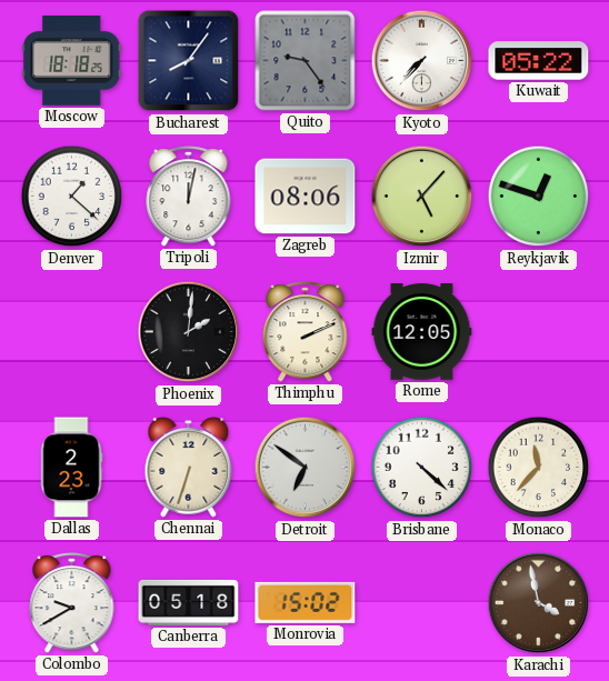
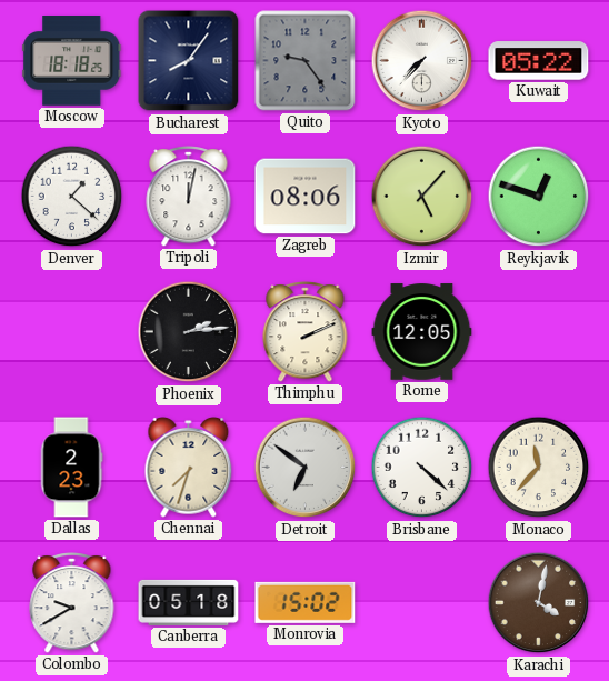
Phoenix: 2:01 -> 2:14 (189, 332)
Chennai: 6:33 -> 7:33 (189, 467)
Karachi: 3:58 -> 4:02 (539, 603)
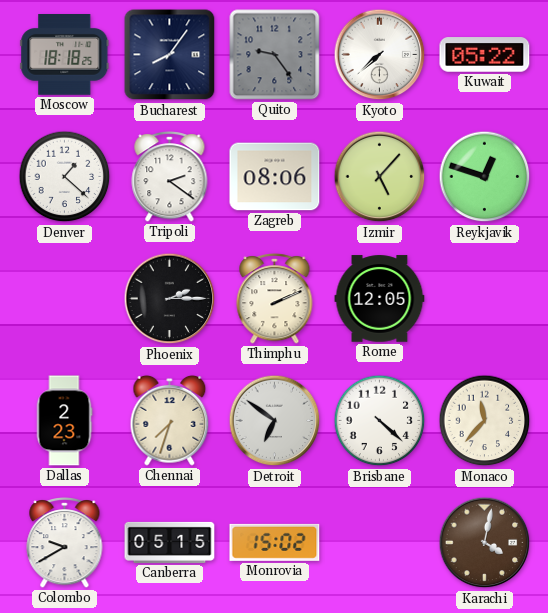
Kyoto: 7:37 -> 7:38 (380, 55)
Tripoli: 12:02 -> 2:21 (170, 177)
Phoenix: 2:14 -> 2:15 (170, 299)
Canberra: 05:18 -> 05:15 (170, 542)
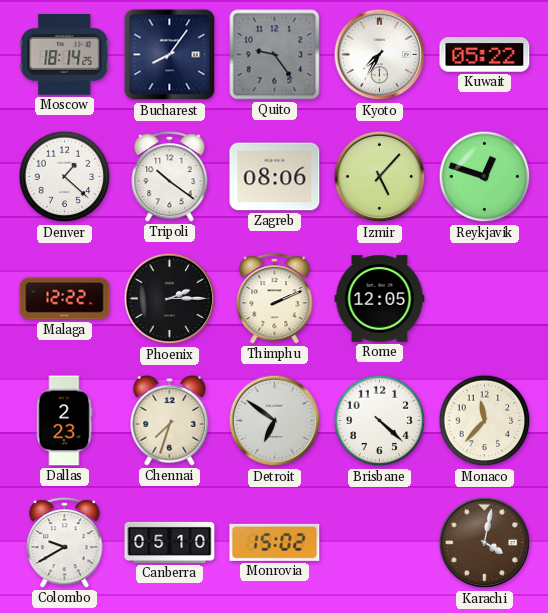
Moscow: 18:18 -> 18:14 (65, 55)
Kyoto: 7:38 -> 7:35 (380, 55)
Tripoli: 2:21 -> 10:21 (170, 177)
Malaga: none -> 12:22 (65, 299)
Canberra: 05:15 -> 05:10 (170, 542)
